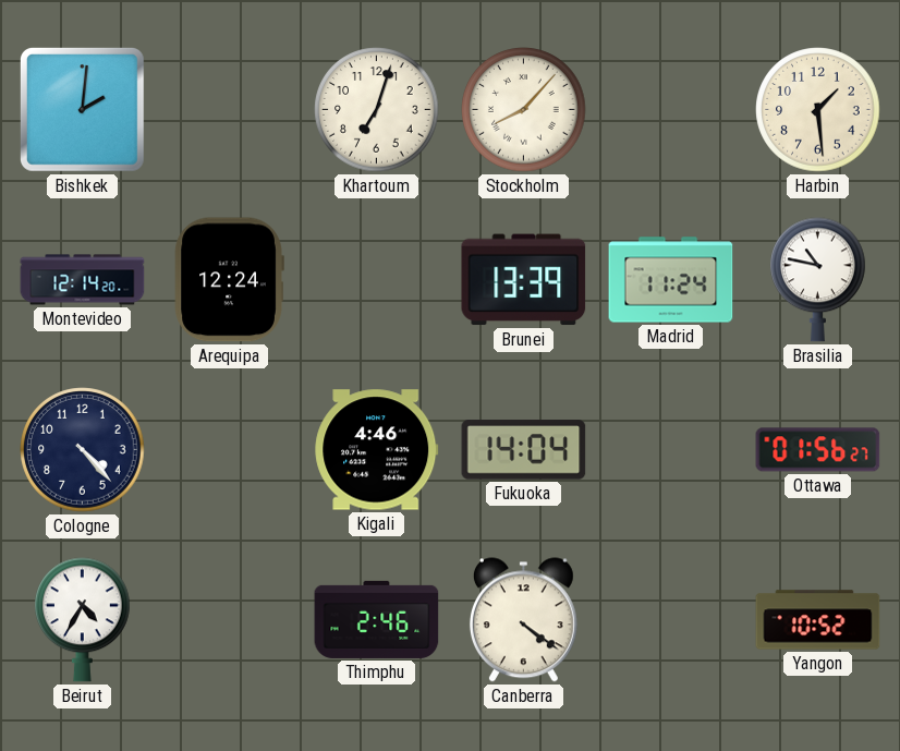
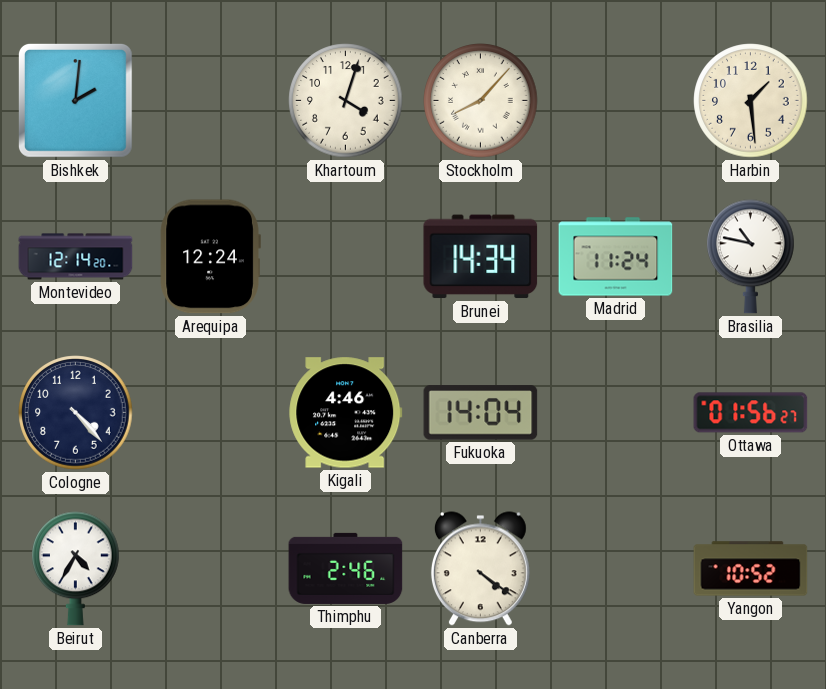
Khartoum: 7:03 -> 4:03 (346, 101)
Brunei: 13:39 -> 14:34 (481, 257)
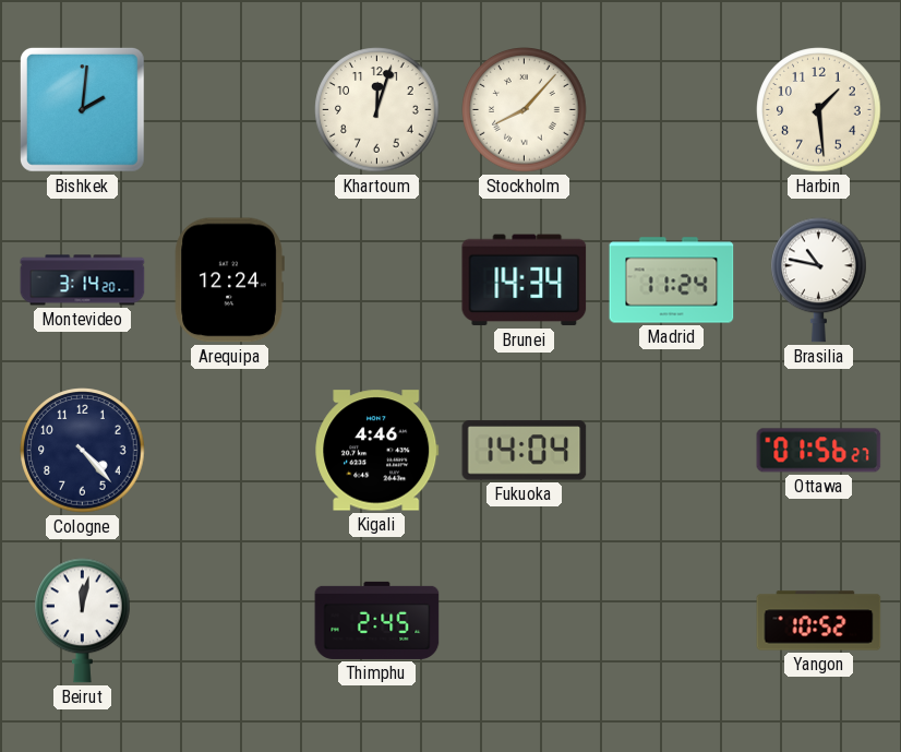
Khartoum: 4:03 -> 12:03 (377, 110)
Montevideo: 12:14 -> 3:14 (83, 280)
Beirut: 4:35 -> 12:02 (83, 621)
Thimphu: 2:46 -> 2:45 (377, 620)
Canberra: 4:21 -> none (480, 569)
